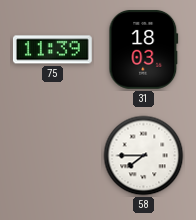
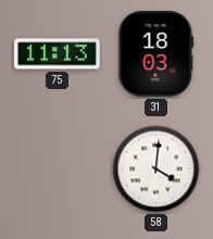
75: 11:39 -> 11:13 (57, 54)
58: 7:45 -> 4:01 (156, 169)
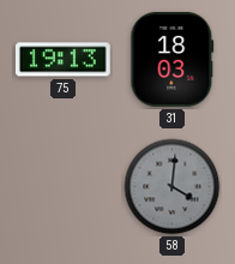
75: 11:13 -> 19:13 (62, 60)
58 dial: white -> grey (173, 187)
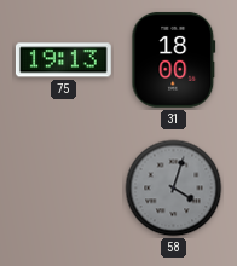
31: 18:03 -> 18:00 (174, 59)
58: 4:01 -> 4:03 (174, 189)
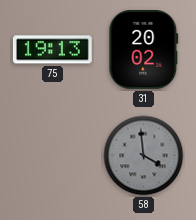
31: 18:00 -> 20:02 (144, 49)
58: 4:03 -> 3:59 (144, 156)
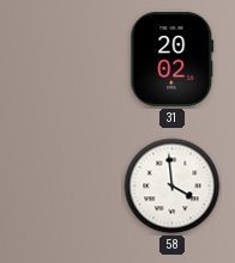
75: 19:13 -> none (52, 50)
58 dial: grey -> white (173, 186)
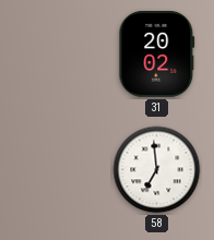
58: 3:59 -> 6:59 (157, 170)
